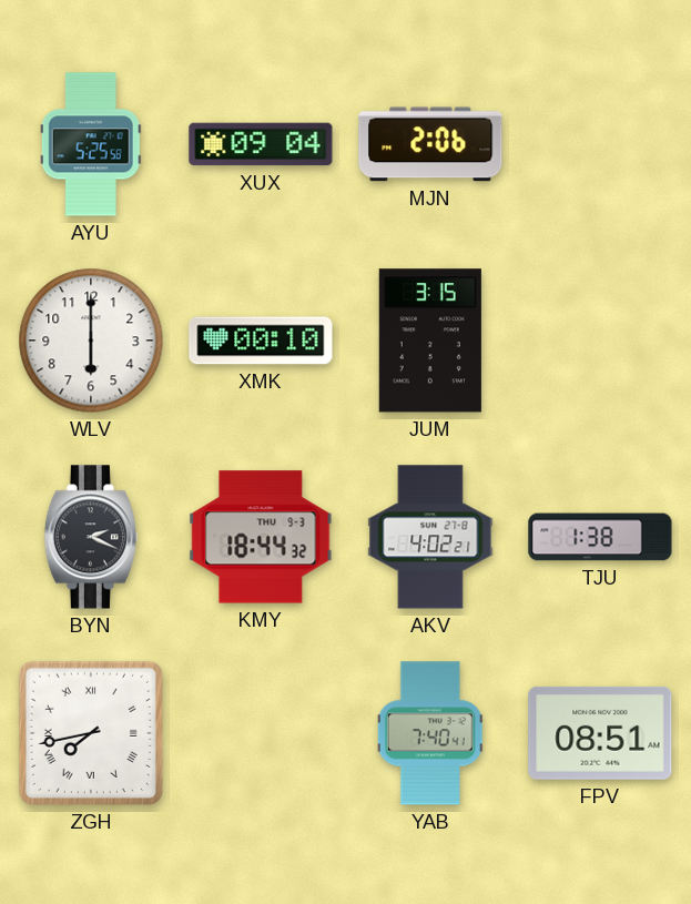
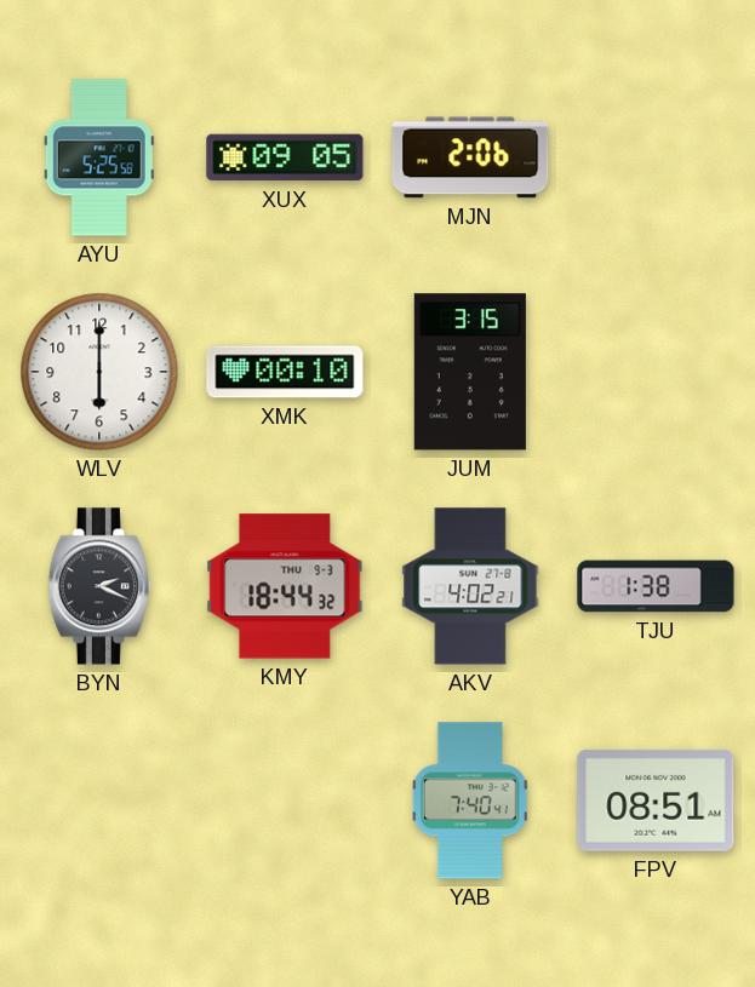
XUX: 09:04 -> 09:05 (285, 157)
ZGH: 7:43 -> none (91, 733)
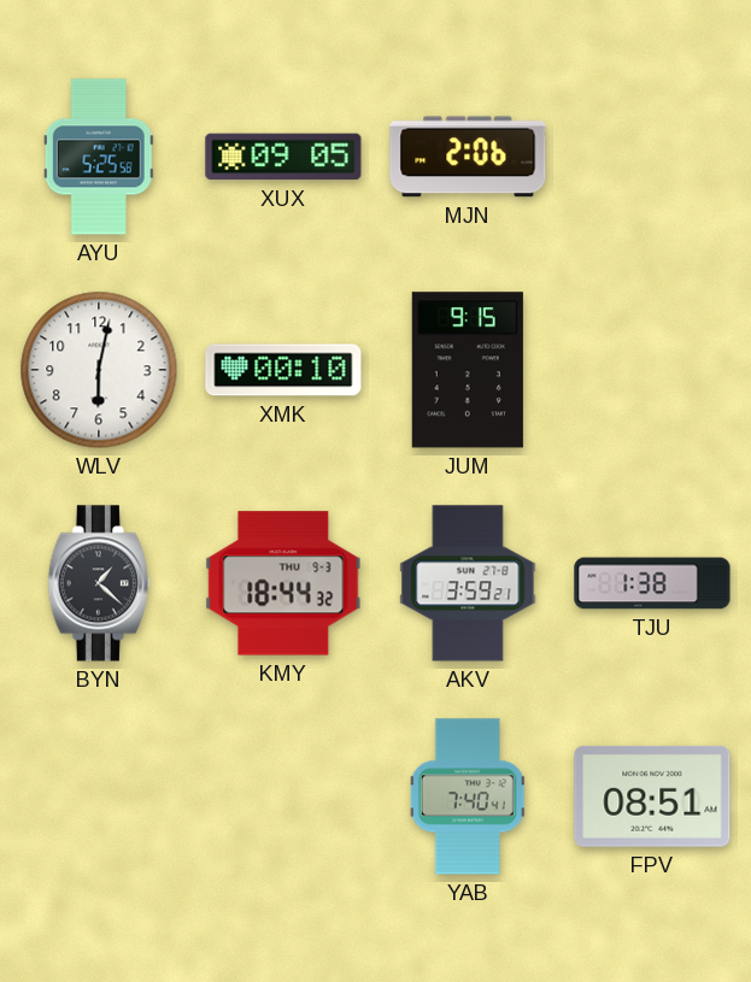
WLV: 6:00 -> 6:02 (99, 370)
JUM: 3:15 -> 9:15 (468, 370)
BYN: 2:19 -> 1:22 (99, 583)
AKV: 4:02 -> 3:59 (468, 583)
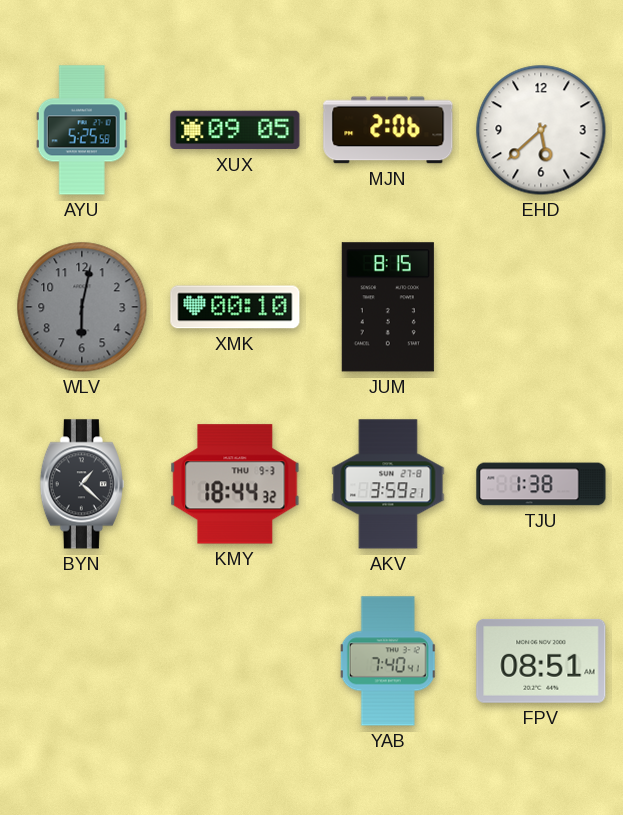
EHD: none -> 5:38 (541, 130)
WLV dial: white -> grey (82, 307)
JUM: 9:15 -> 8:15 (388, 307)
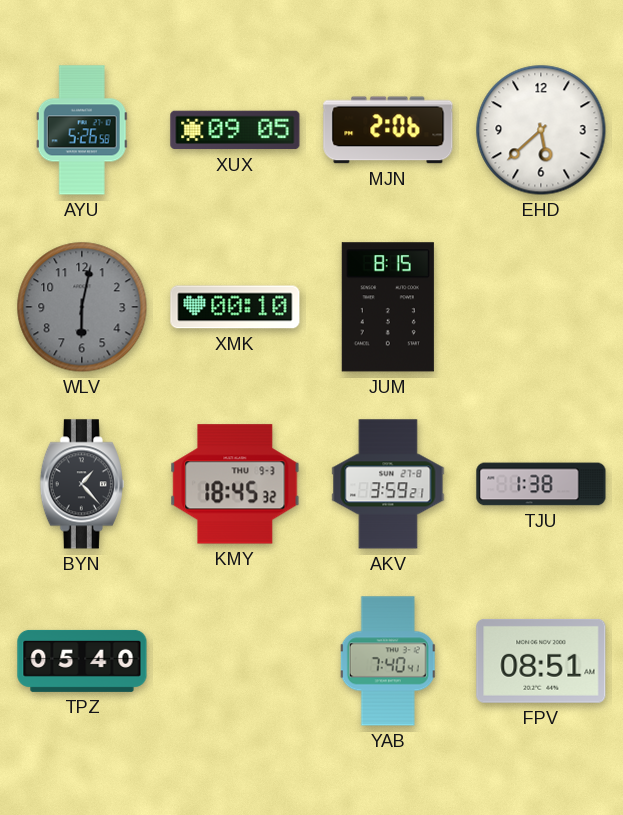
AYU: 5:25 -> 5:26 (82, 130)
BYN: 1:22 -> 1:23 (82, 484)
KMY: 18:44 -> 18:45 (235, 484)
TPZ: none -> 05:40 (82, 661)
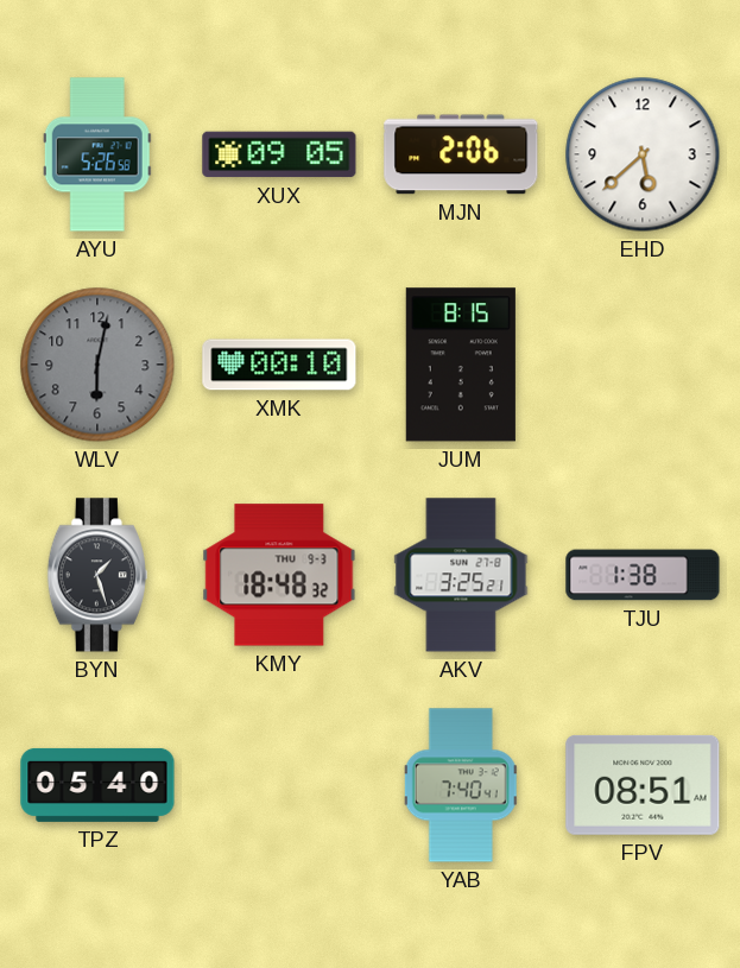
BYN: 1:23 -> 1:27 (97, 575)
KMY: 18:45 -> 18:48 (279, 575)
AKV: 3:59 -> 3:25 (461, 575)
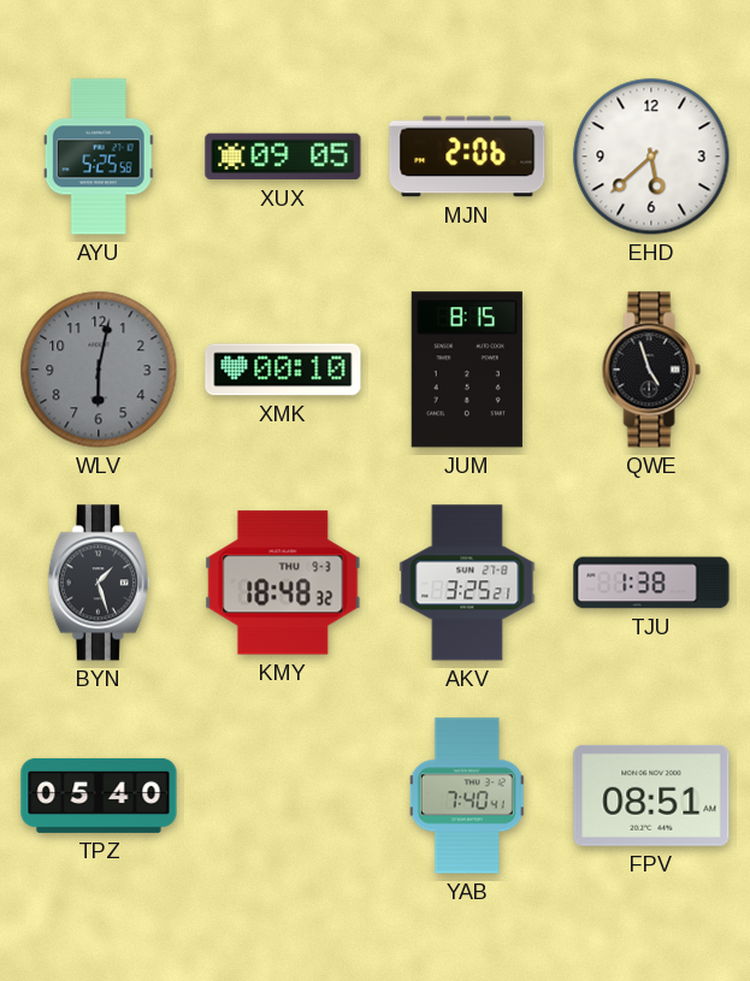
AYU: 5:26 -> 5:25 (99, 156)
QWE: none -> 4:57 (651, 370)
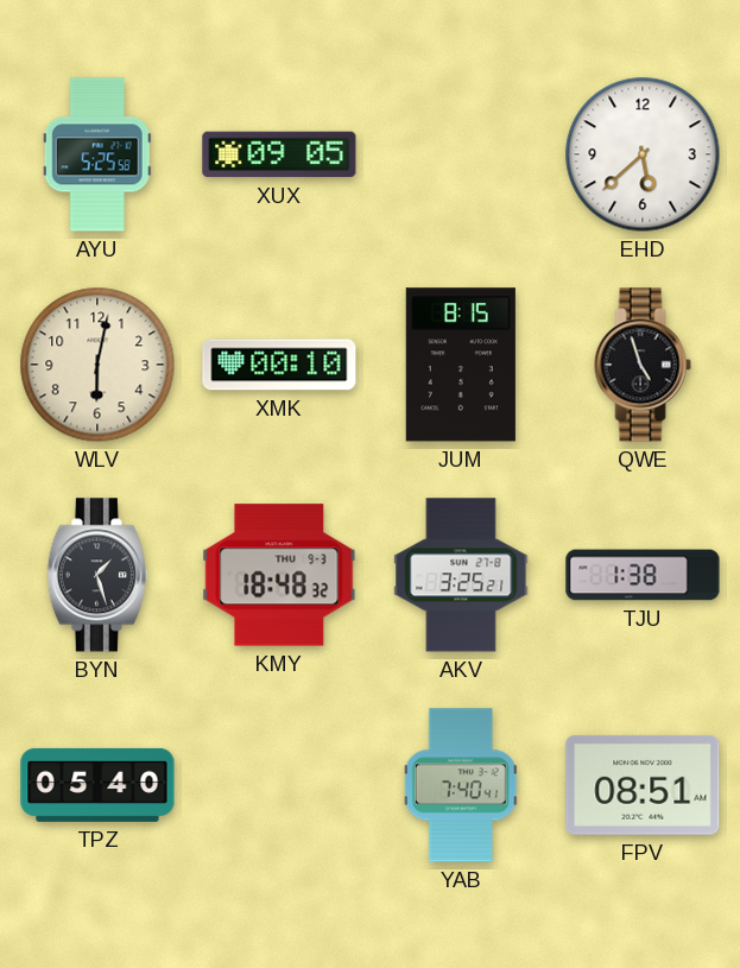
MJN: 2:06 -> none (467, 156)
WLV dial: grey -> cream (97, 365)
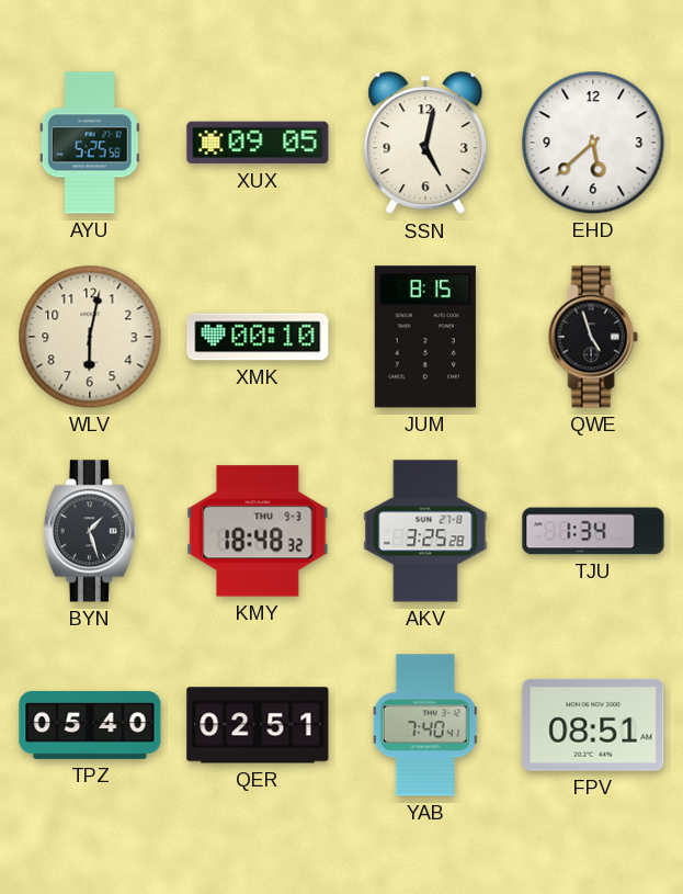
SSN: none -> 5:02 (425, 144)
AKV: 3:25:21 -> 3:25:28 (425, 531)
TJU: 1:38 -> 1:34 (593, 531)
QER: none -> 02:51 (258, 725)
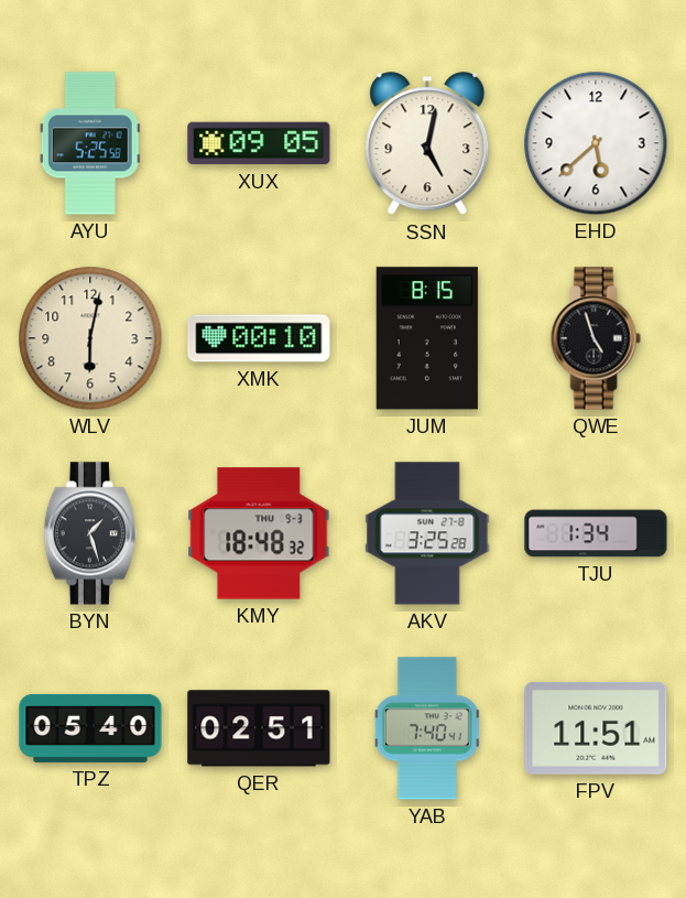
FPV: 08:51 -> 11:51 (596, 728)
